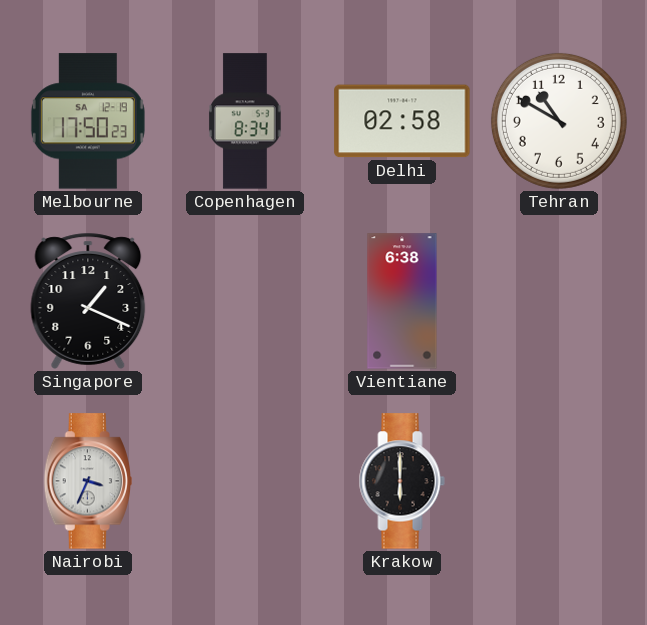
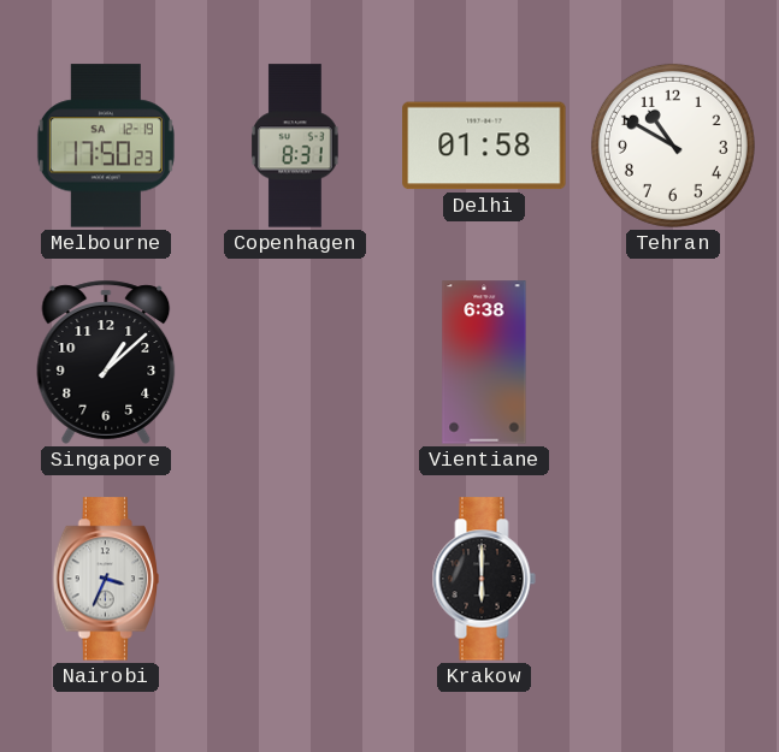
Copenhagen: 8:34 -> 8:31 (296, 146)
Delhi: 02:58 -> 01:58 (484, 146)
Singapore: 1:19 -> 1:08 (106, 362)
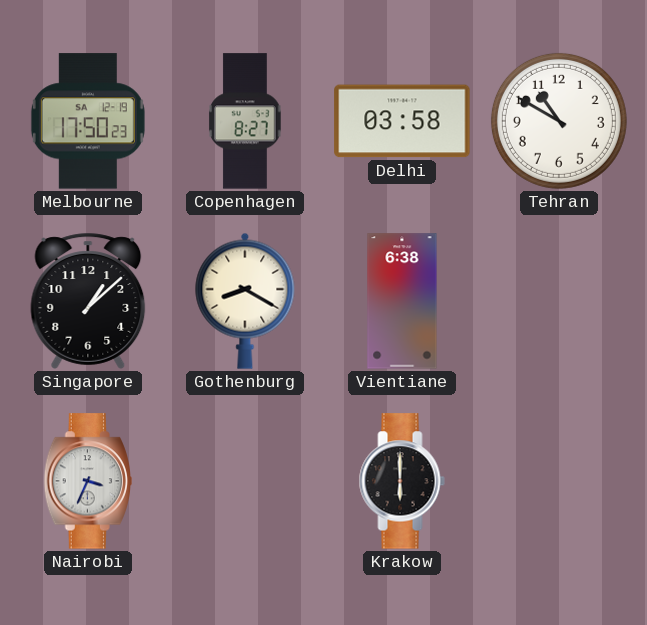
Copenhagen: 8:31 -> 8:27 (246, 121)
Delhi: 01:58 -> 03:58 (402, 121)
Gothenburg: none -> 8:20 (245, 301)
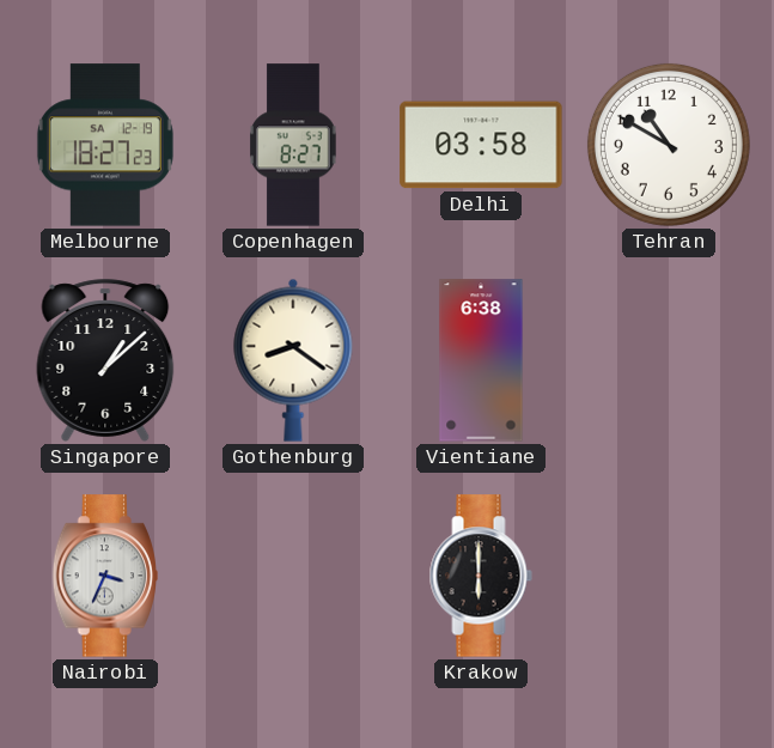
Melbourne: 17:50 -> 18:27 (105, 145)
Gothenburg: 8:20 -> 8:21 (293, 360)
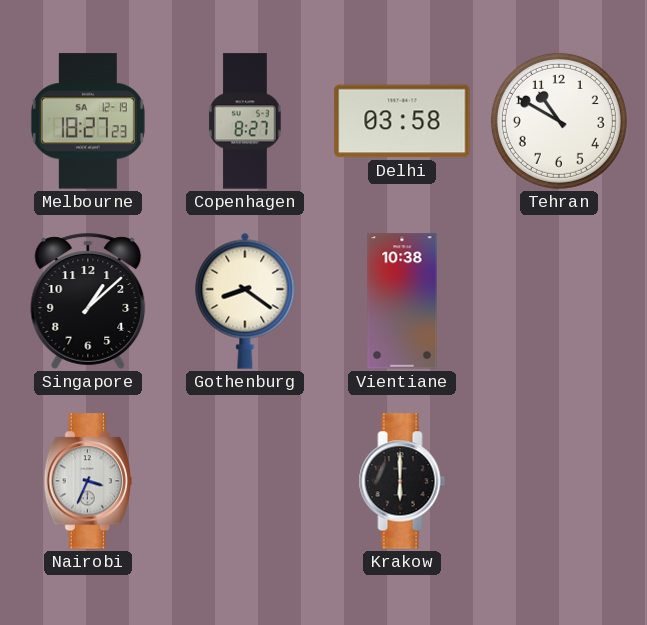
Vientiane: 6:38 -> 10:38 (402, 301)
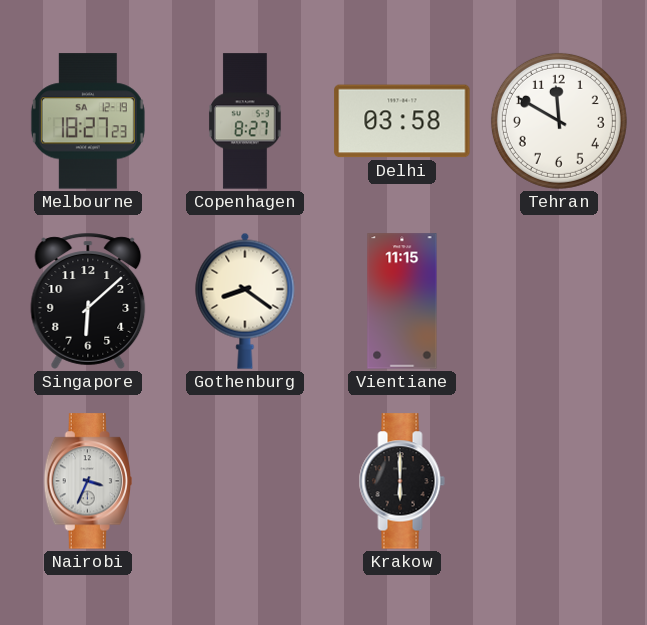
Tehran: 10:50 -> 11:50 (559, 121)
Singapore: 1:08 -> 6:08 (88, 301)
Vientiane: 10:38 -> 11:15 (402, 301)
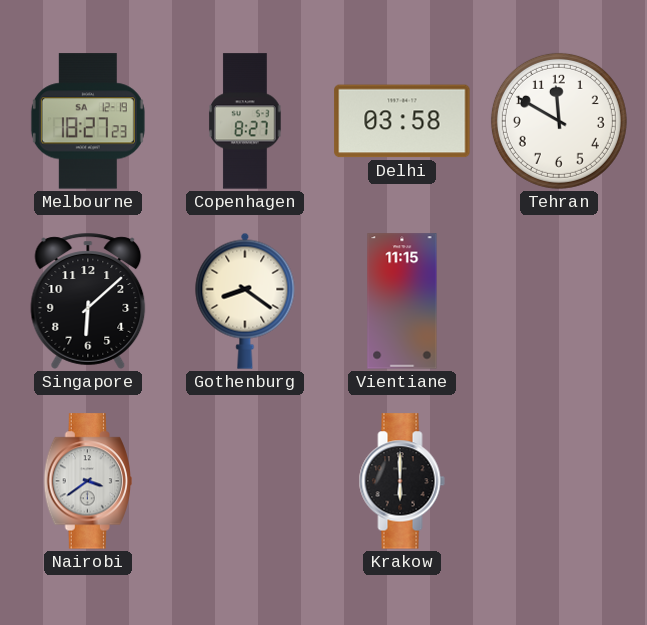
Nairobi: 3:34 -> 3:39 (87, 481)
